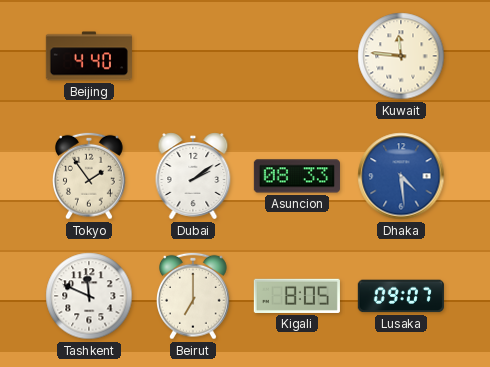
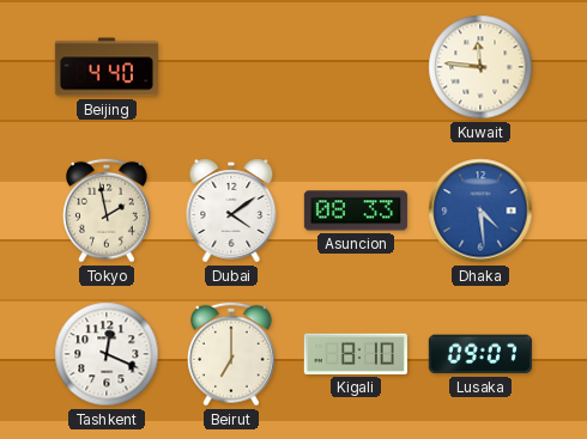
Tokyo: 1:54 -> 1:58 (108, 211)
Dubai: 2:09 -> 4:09 (231, 211)
Tashkent: 11:49 -> 12:19 (107, 354)
Kigali: 8:05 -> 8:10 (356, 354)
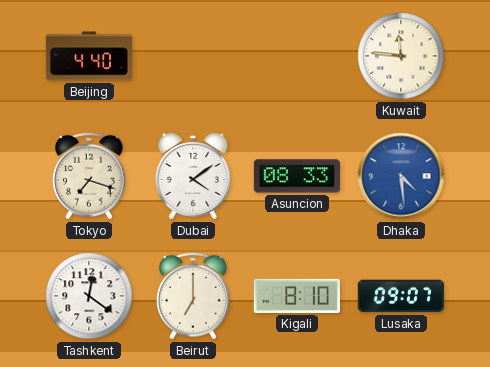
Tokyo: 1:58 -> 7:18 (90, 176)
Tashkent: 12:19 -> 12:21 (89, 296)
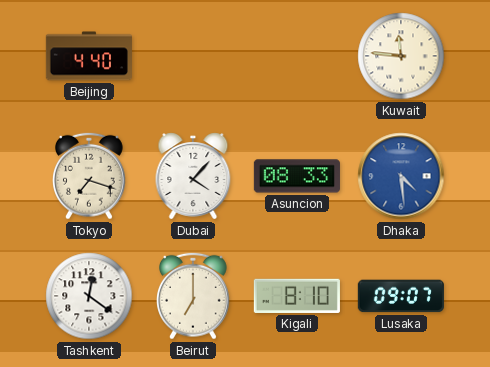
Dubai: 4:09 -> 4:07 (193, 176)
